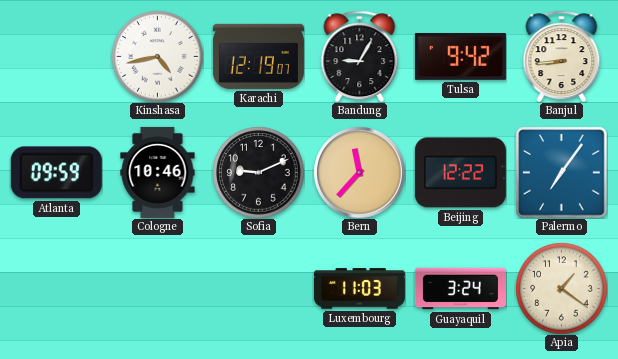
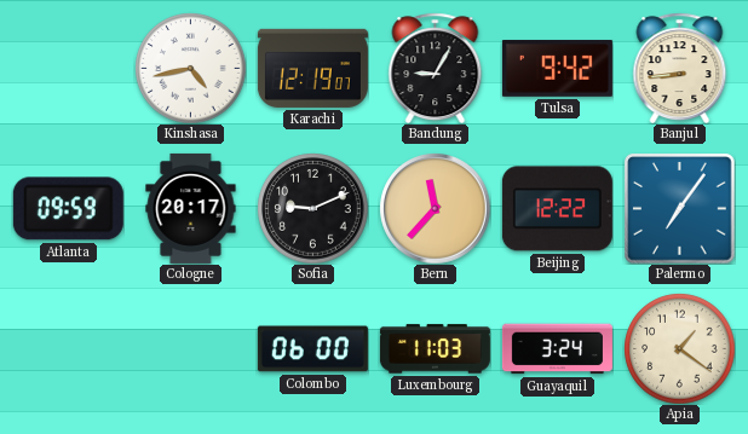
Cologne: 10:46 -> 20:17 (191, 208)
Colombo: none -> 06:00 (312, 349)
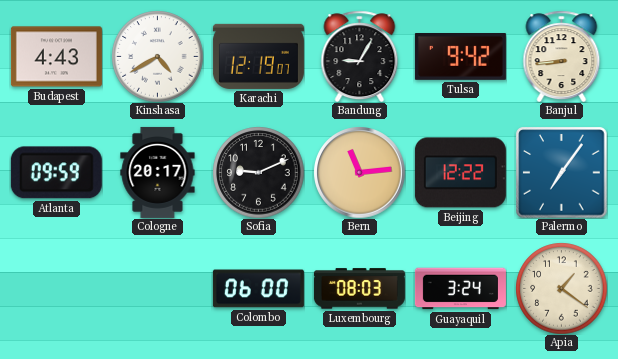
Budapest: none -> 4:43 (56, 57)
Kinshasa: 4:43 -> 4:40 (157, 56)
Bern: 11:37 -> 11:14 (359, 172)
Luxembourg: 11:03 -> 08:03 (359, 289)
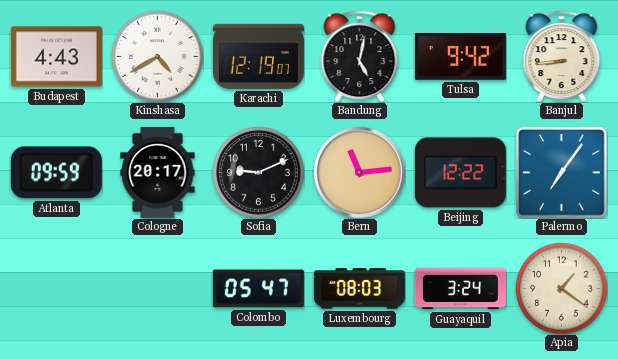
Bandung: 9:05 -> 5:02 (360, 56)
Colombo: 06:00 -> 05:47 (258, 289)
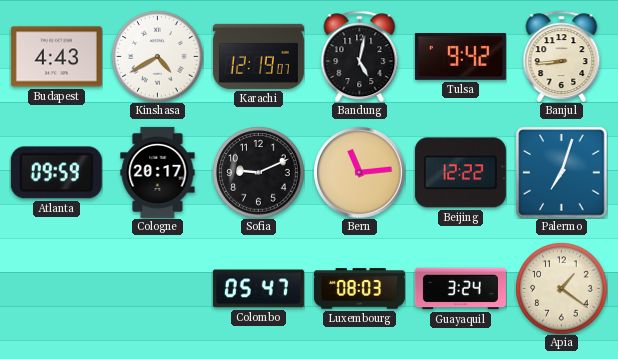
Palermo: 7:06 -> 7:03 (561, 172)
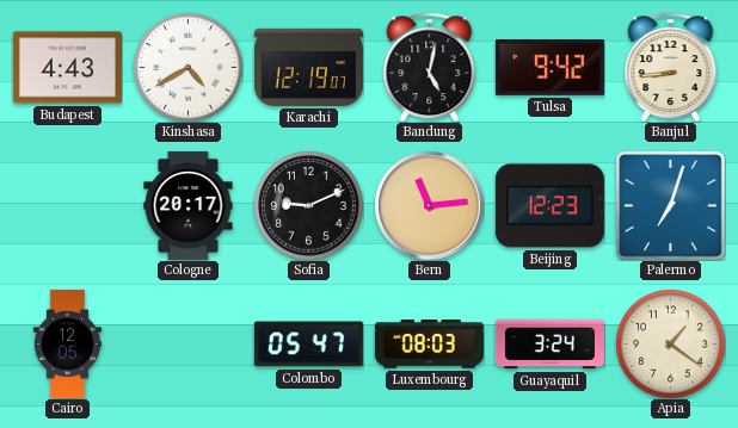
Atlanta: 09:59 -> none (56, 173)
Beijing: 12:22 -> 12:23 (549, 206)
Cairo: none -> 12:05 (67, 343)
